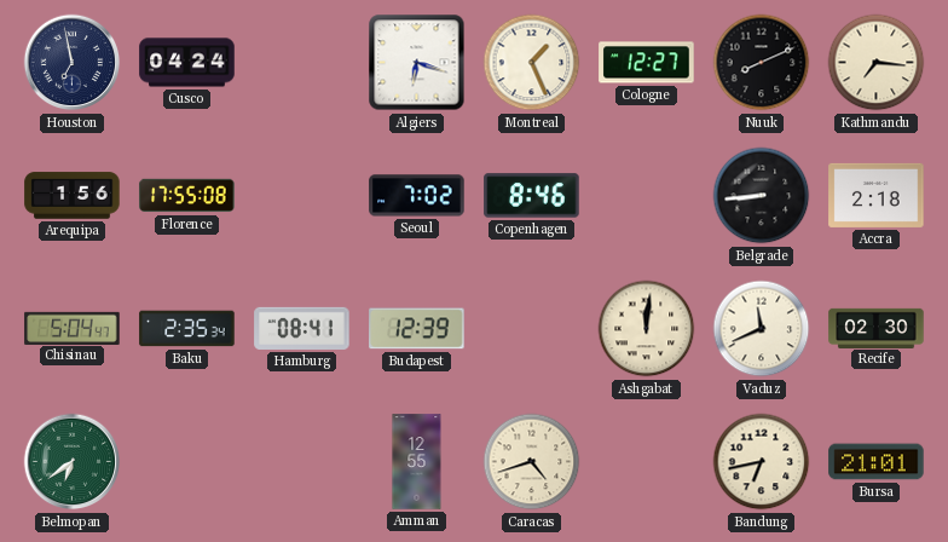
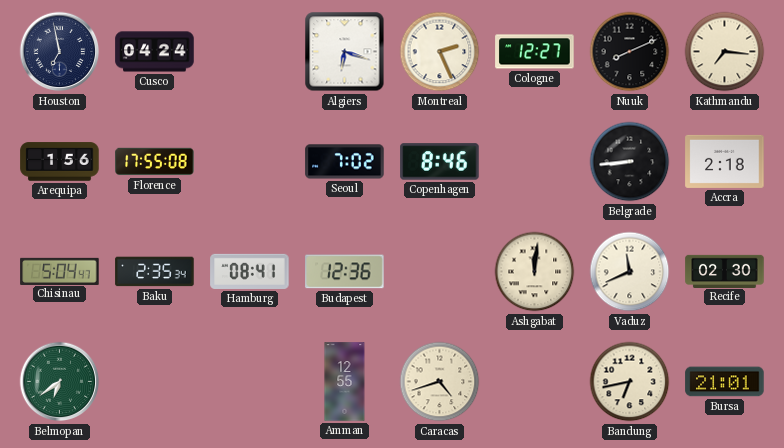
Montreal: 1:26 -> 2:26 (440, 52)
Budapest: 12:39 -> 12:36 (345, 272)
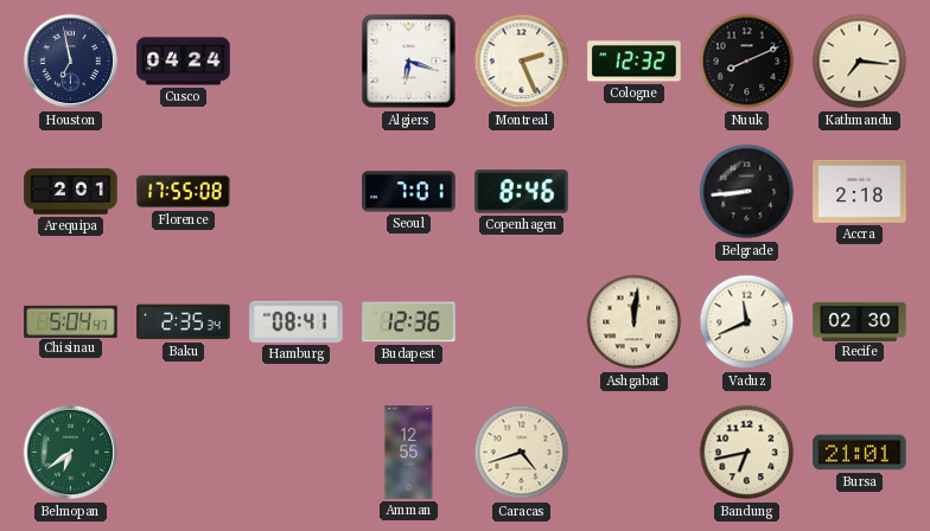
Cologne: 12:27 -> 12:32 (635, 62)
Arequipa: 1:56 -> 2:01 (71, 192)
Seoul: 7:02 -> 7:01 (409, 192)
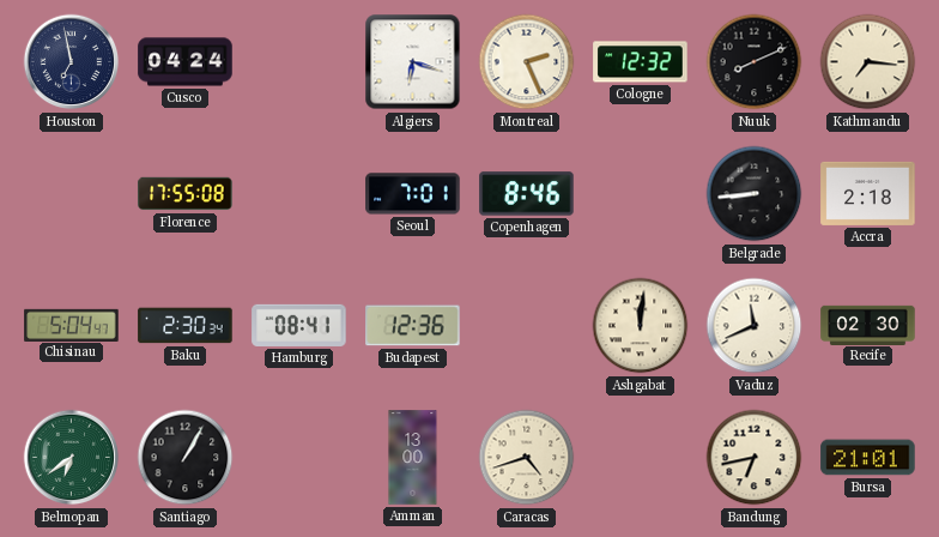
Arequipa: 2:01 -> none (71, 192)
Baku: 2:35 -> 2:30 (186, 326)
Santiago: none -> 1:05 (186, 458)
Amman: 12:55 -> 13:00 (413, 458)
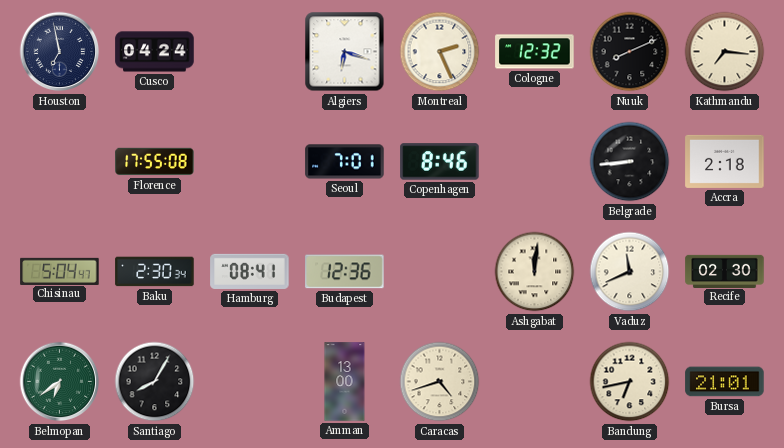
Santiago: 1:05 -> 8:05 (155, 382)
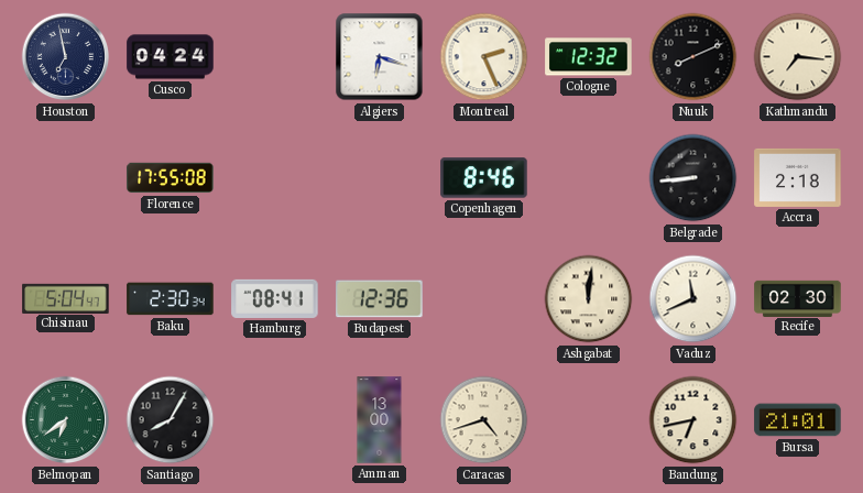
Seoul: 7:01 -> none (345, 162)
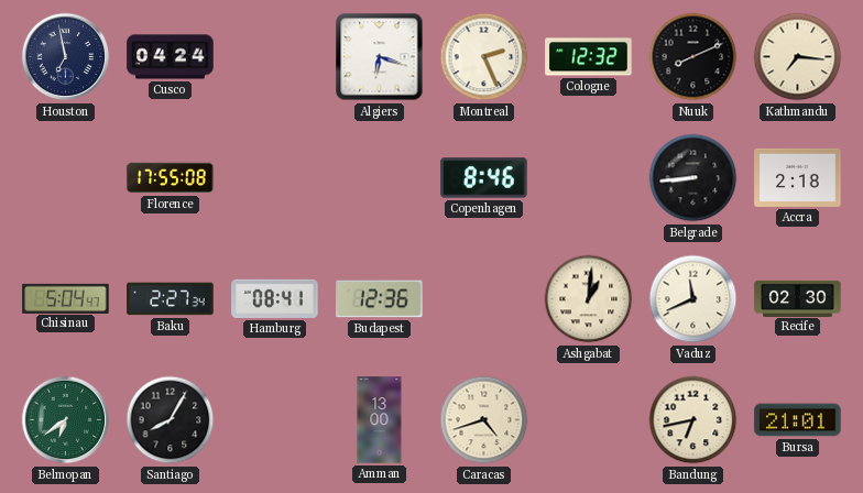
Baku: 2:30 -> 2:27 (171, 299)
Ashgabat: 12:01 -> 1:01 (589, 299)
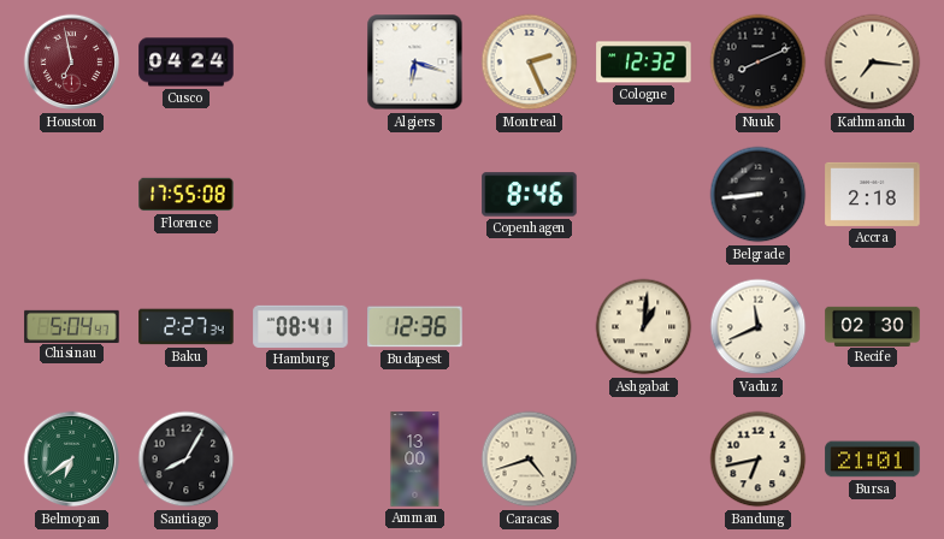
Houston dial: navy -> burgundy (72, 63)
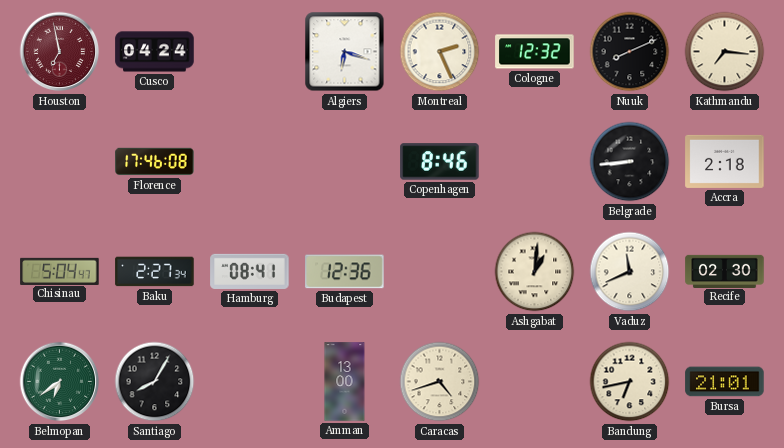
Florence: 17:55 -> 17:46 (155, 162)
